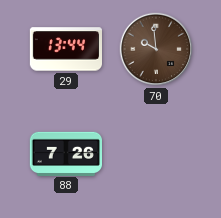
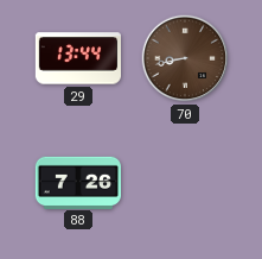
70: 9:59 -> 8:43 (185, 58)
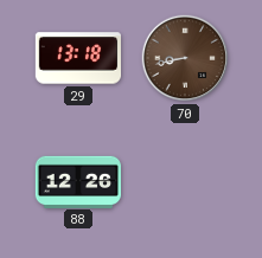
29: 13:44 -> 13:18 (77, 58)
88: 7:26 -> 12:26 (77, 181)
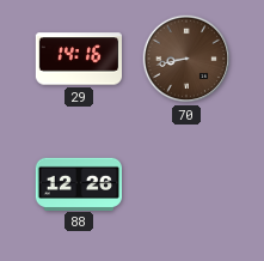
29: 13:18 -> 14:16 (78, 59)
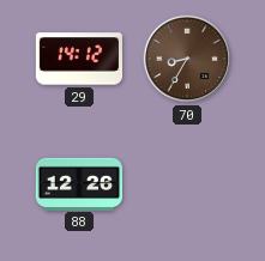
29: 14:16 -> 14:12 (78, 59)
70: 8:43 -> 8:35 (187, 59)
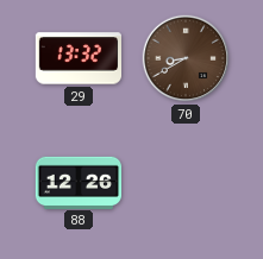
29: 14:12 -> 13:32 (77, 58)
70: 8:35 -> 8:40 (186, 58)
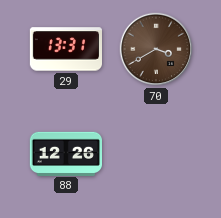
29: 13:32 -> 13:31 (65, 49)
70: 8:40 -> 3:40 (156, 49)
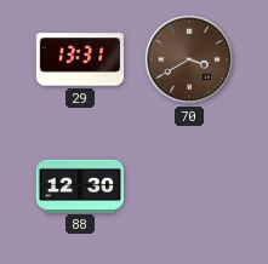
88: 12:26 -> 12:30 (79, 185)
